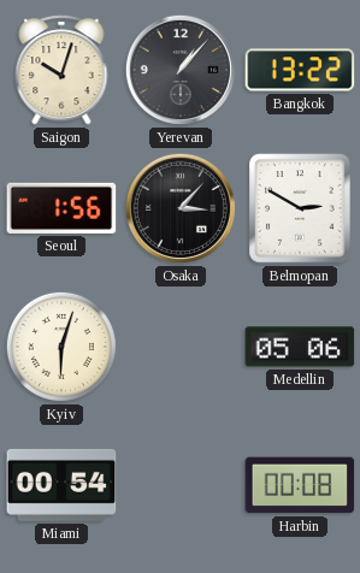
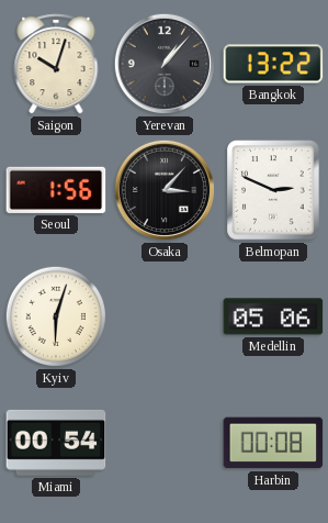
Belmopan: 2:50 -> 2:49 (273, 190)
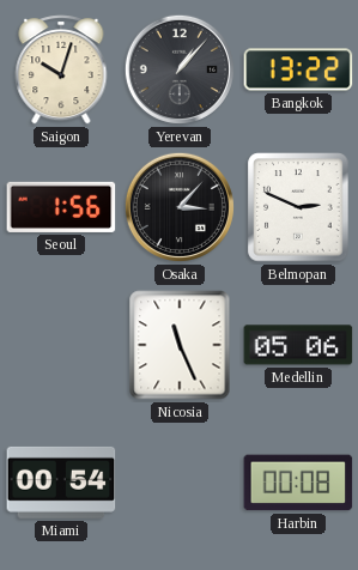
Kyiv: 6:03 -> none (56, 316)
Nicosia: none -> 11:26 (180, 345)
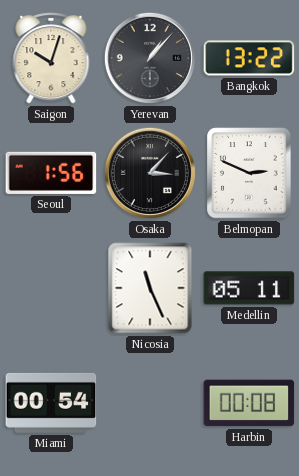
Medellin: 05:06 -> 05:11 (249, 288)
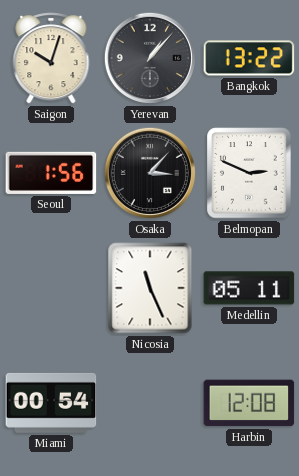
Harbin: 00:08 -> 12:08 (249, 403)
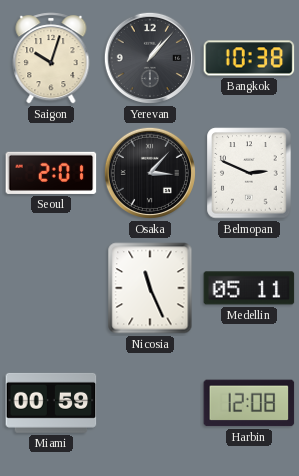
Bangkok: 13:22 -> 10:38 (249, 58)
Seoul: 1:56 -> 2:01 (51, 173)
Miami: 00:54 -> 00:59 (51, 403)
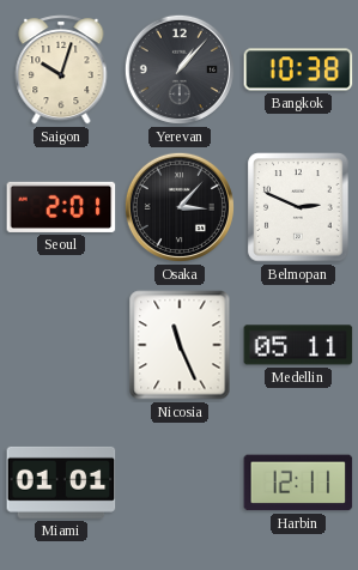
Miami: 00:59 -> 01:01 (61, 483)
Harbin: 12:08 -> 12:11 (298, 483)
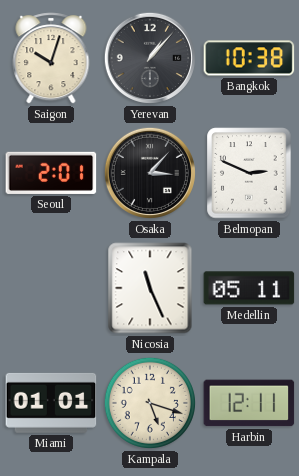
Kampala: none -> 5:18 (150, 403)
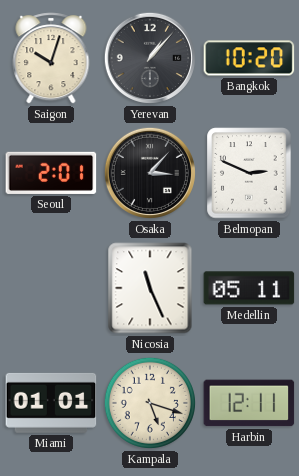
Bangkok: 10:38 -> 10:20 (249, 58)
